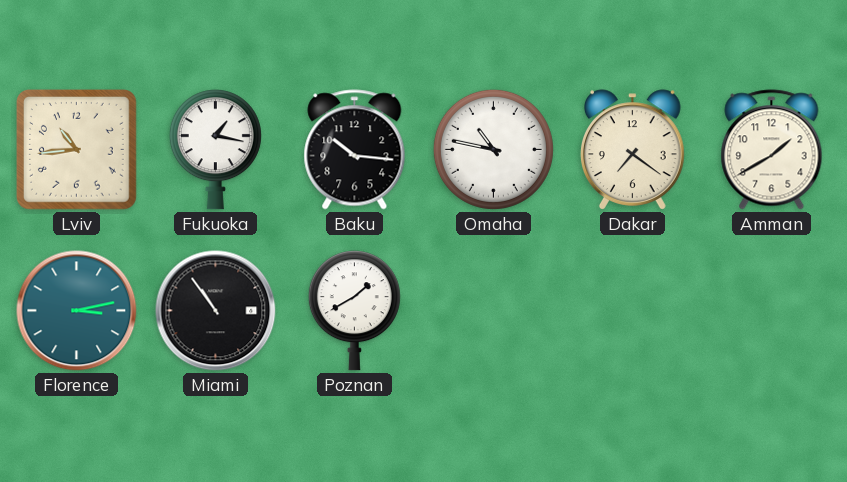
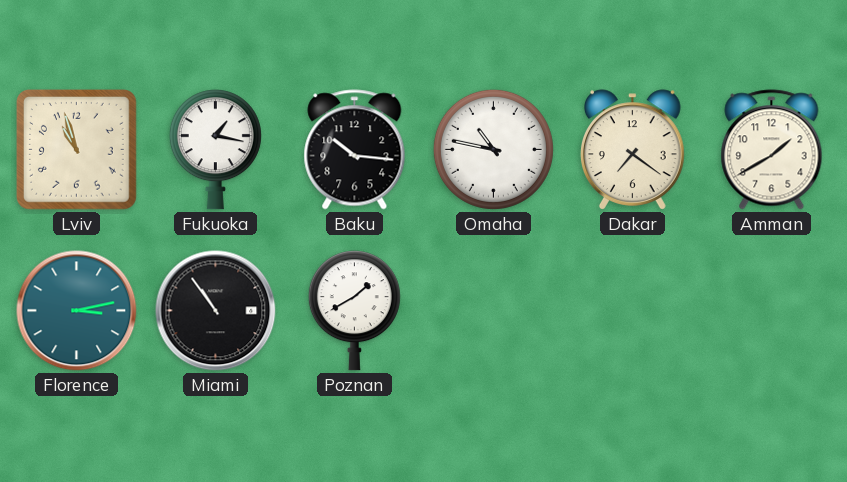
Lviv: 10:44 -> 10:57 (77, 150)
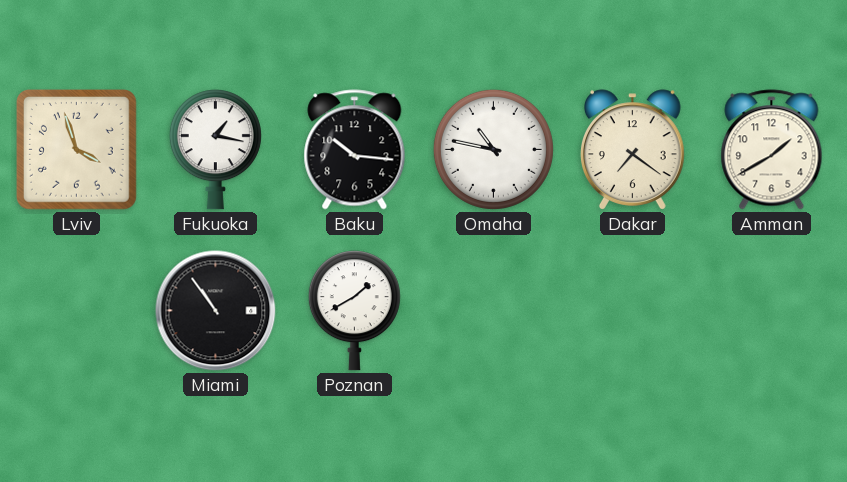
Lviv: 10:57 -> 3:57 (77, 150)
Florence: 3:13 -> none (77, 311)
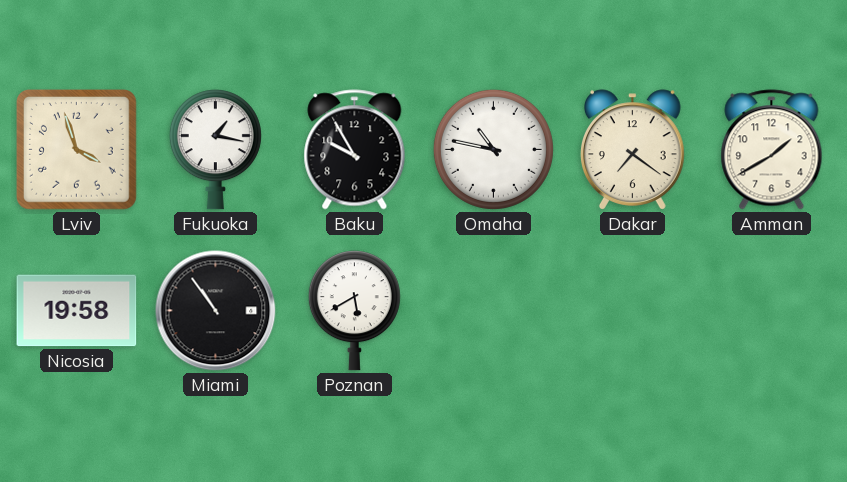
Baku: 10:16 -> 9:55 (355, 150)
Nicosia: none -> 19:58 (77, 311)
Poznan: 1:40 -> 5:40 (354, 311)
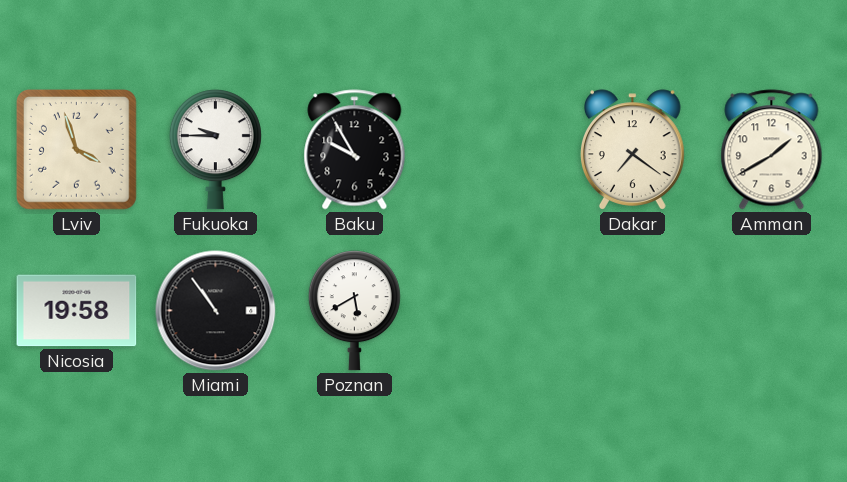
Fukuoka: 1:17 -> 9:45 (215, 150)
Omaha: 10:47 -> none (493, 149)
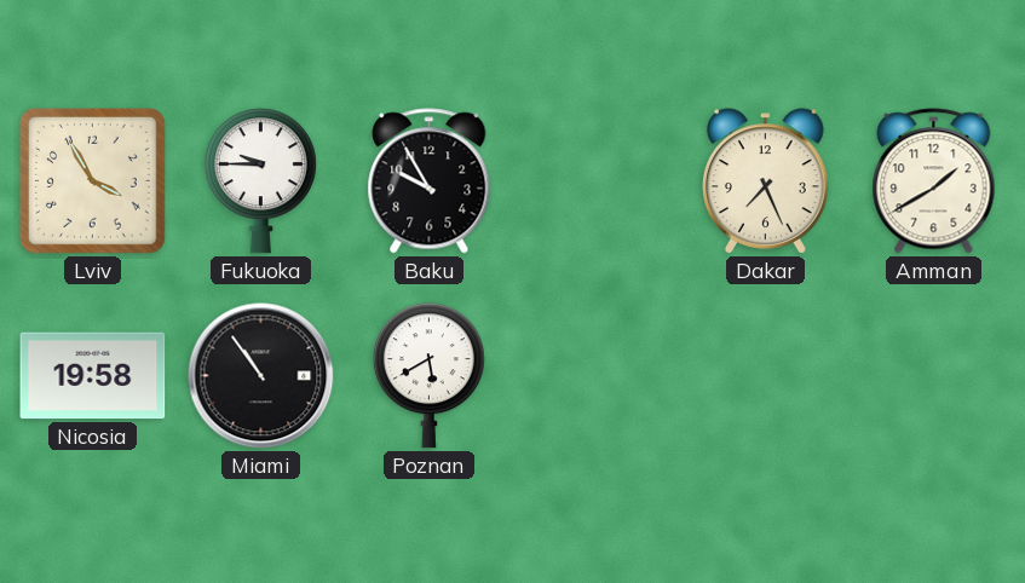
Lviv: 3:57 -> 3:55 (93, 181)
Dakar: 7:21 -> 7:26 (766, 181)
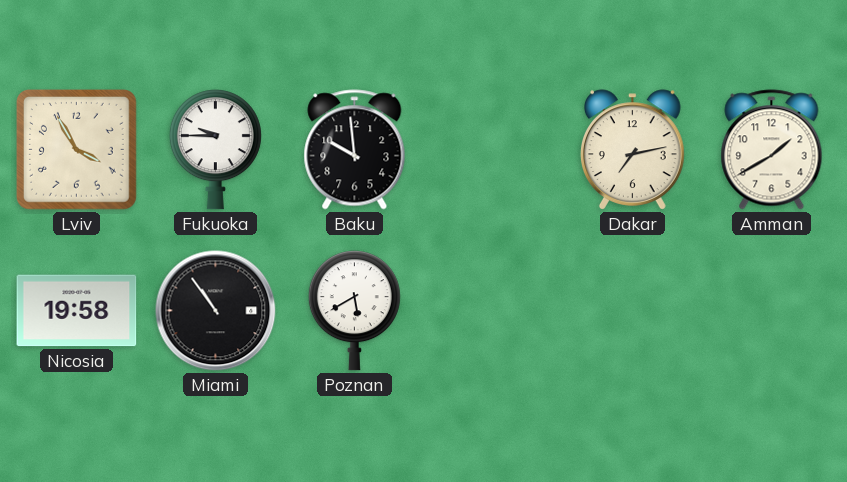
Baku: 9:55 -> 9:59 (355, 150)
Dakar: 7:26 -> 7:13 (633, 150)
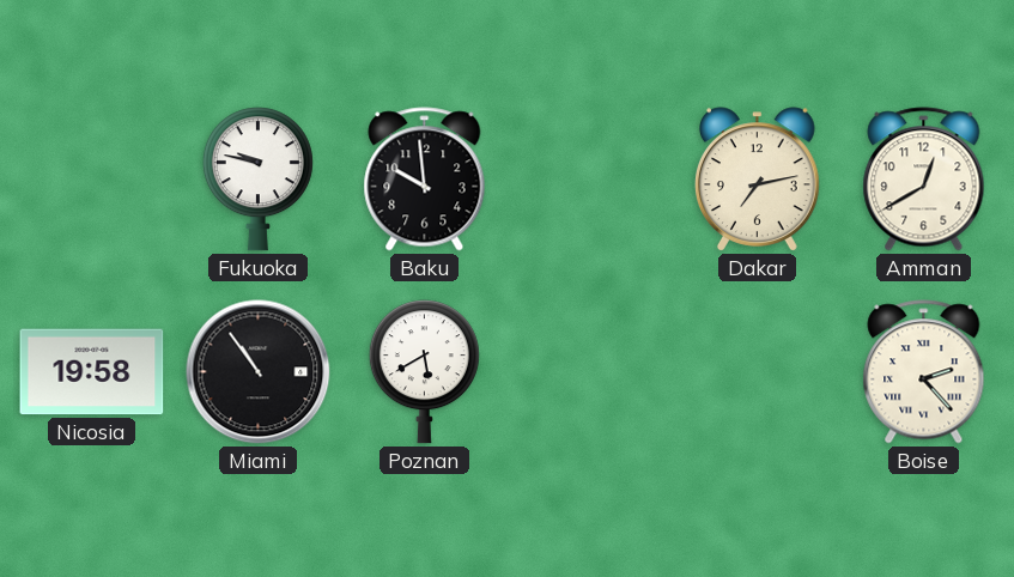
Lviv: 3:55 -> none (77, 150)
Fukuoka: 9:45 -> 9:47 (257, 180)
Amman: 1:40 -> 12:40 (924, 180)
Boise: none -> 2:23 (924, 372)
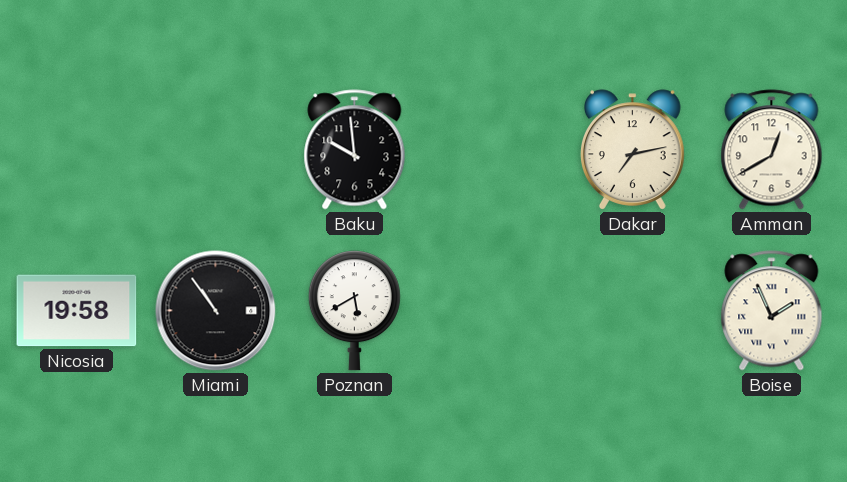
Fukuoka: 9:47 -> none (257, 180)
Boise: 2:23 -> 1:56 (772, 311)
